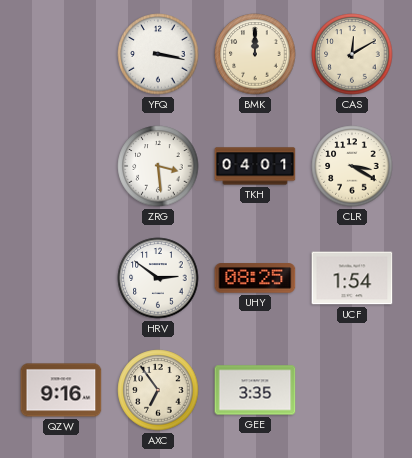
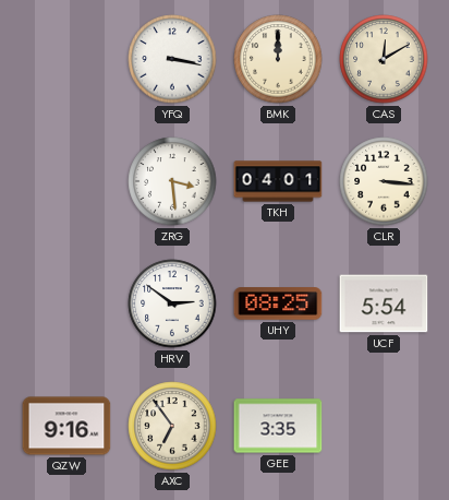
CLR: 3:20 -> 3:16 (384, 181)
UCF: 1:54 -> 5:54 (384, 303)
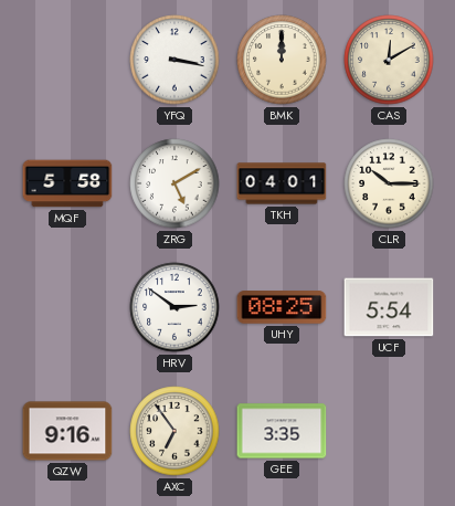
MQF: none -> 5:58 (67, 183)
ZRG: 3:29 -> 5:10 (174, 183)
CLR: 3:16 -> 10:15 (389, 183)
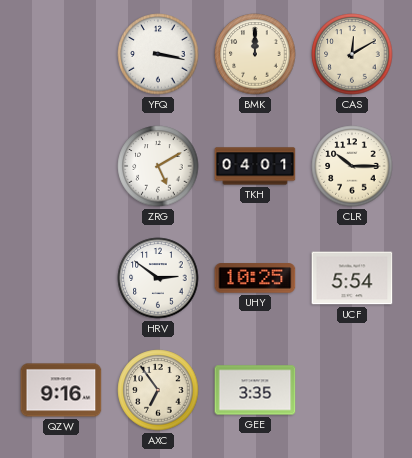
MQF: 5:58 -> none (67, 183)
UHY: 08:25 -> 10:25 (255, 278)
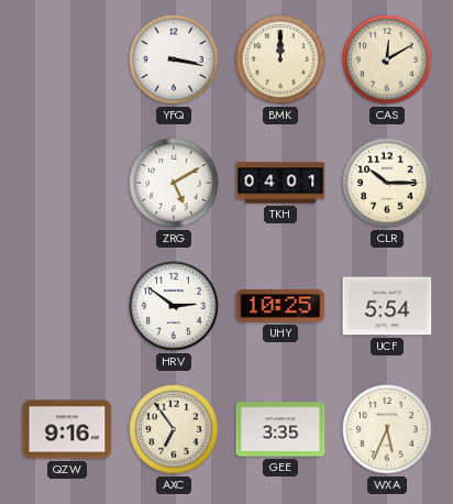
WXA: none -> 5:34 (387, 429)
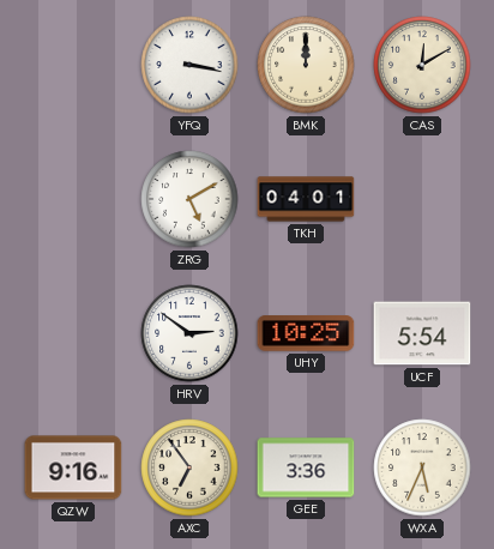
CLR: 10:15 -> none (387, 183)
GEE: 3:35 -> 3:36 (306, 467)
